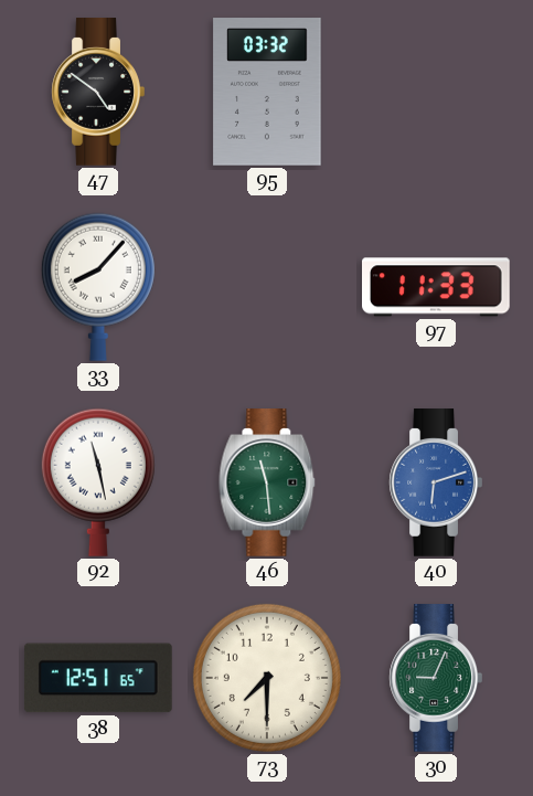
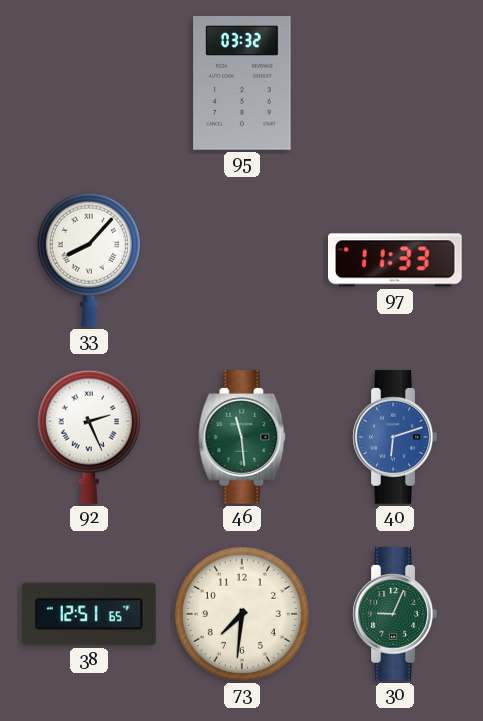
47: 4:51 -> none (98, 92)
92: 11:28 -> 2:26 (89, 437)
73: 7:30 -> 7:31 (242, 614)
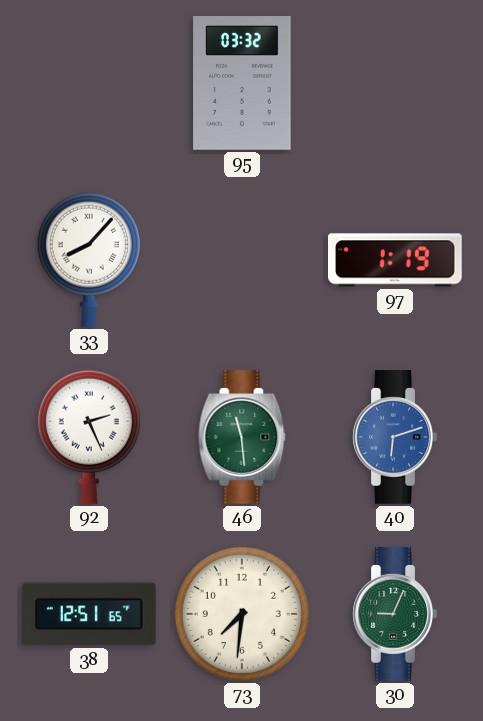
97: 11:33 -> 1:19 (396, 260)
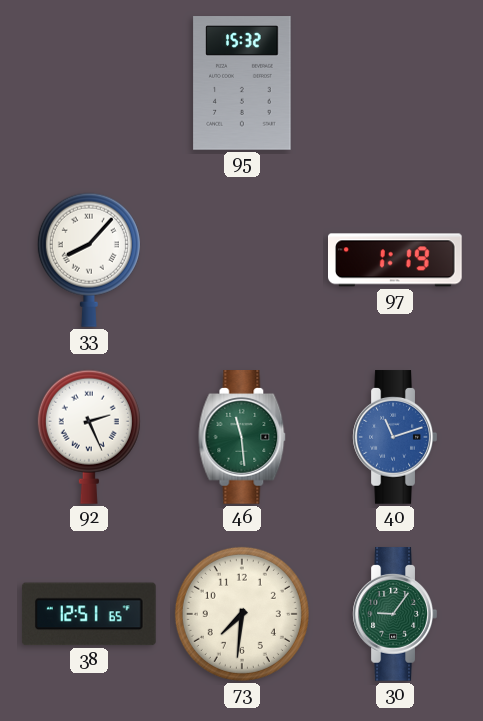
95: 03:32 -> 15:32 (242, 83)
40: 6:12 -> 11:12 (395, 437)
30: 9:04 -> 9:06 (395, 614)
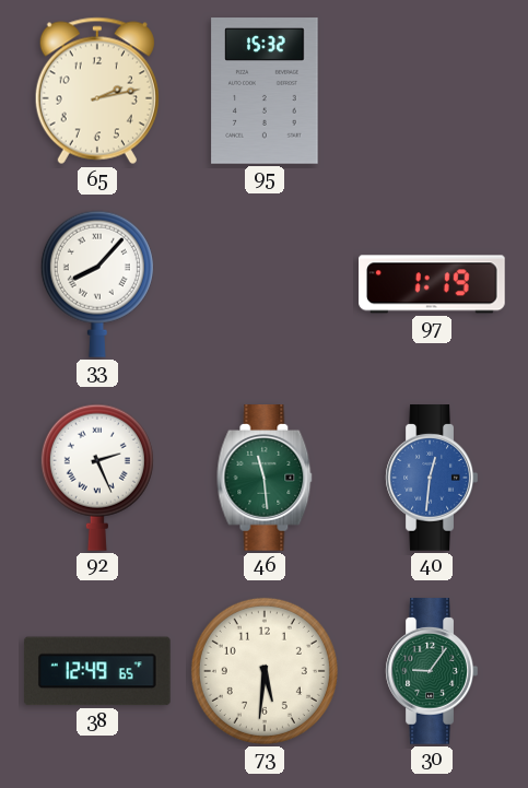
65: none -> 2:13 (97, 91)
40: 11:12 -> 12:31 (432, 478)
38: 12:51 -> 12:49 (97, 671)
73: 7:31 -> 5:31 (265, 671)
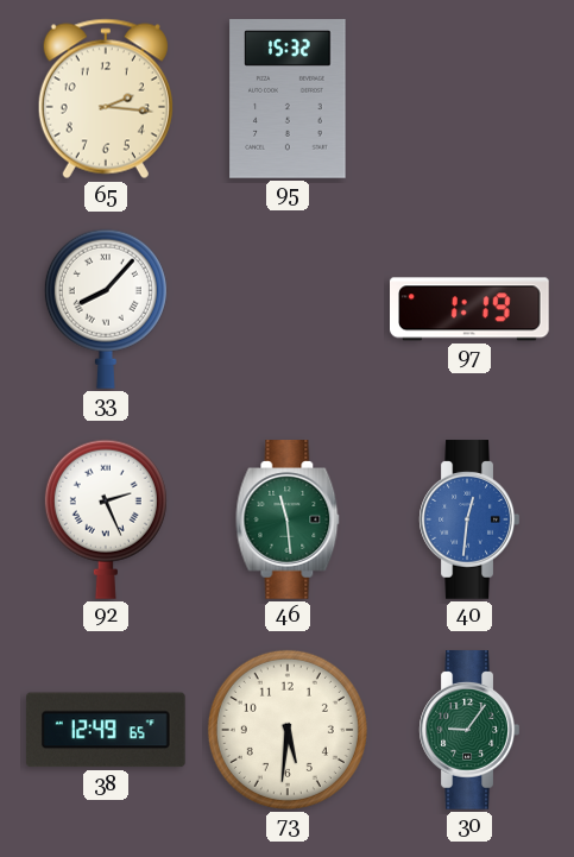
65: 2:13 -> 2:16 (106, 99)
